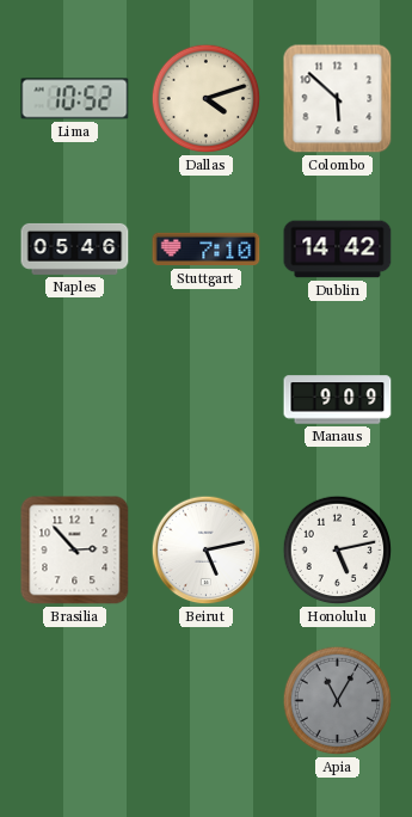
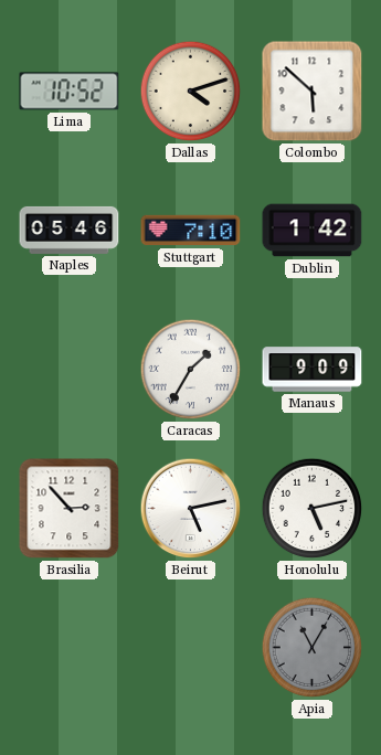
Dublin: 14:42 -> 1:42 (313, 231)
Caracas: none -> 1:35 (191, 370)
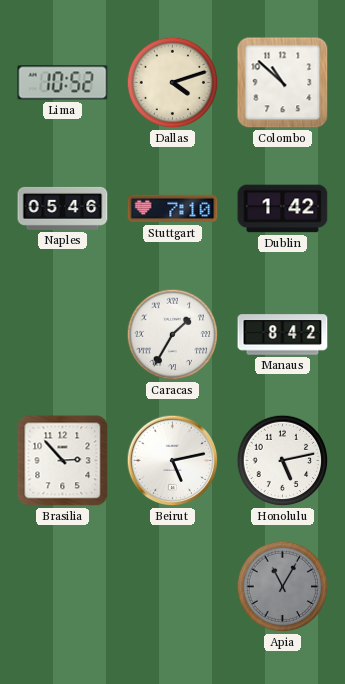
Colombo: 5:52 -> 10:52 (283, 83)
Manaus: 9:09 -> 8:42 (283, 335)
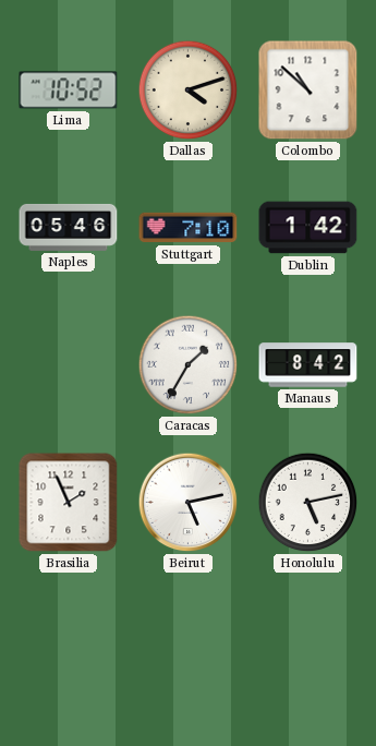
Brasilia: 2:53 -> 1:56 (69, 503)
Apia: 11:05 -> none (283, 587)
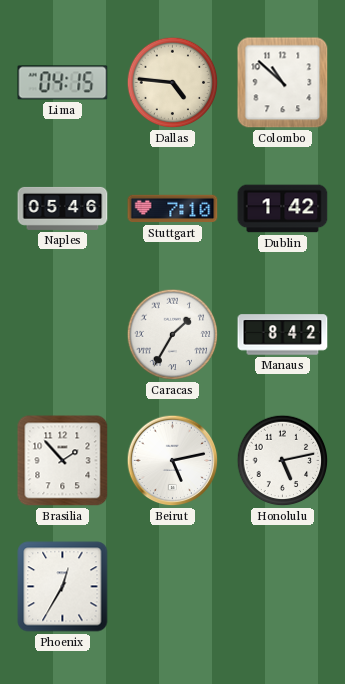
Lima: 10:52 -> 04:15 (63, 83)
Dallas: 4:12 -> 4:46 (173, 83)
Brasilia: 1:56 -> 1:53 (63, 461)
Phoenix: none -> 12:35 (63, 587)
